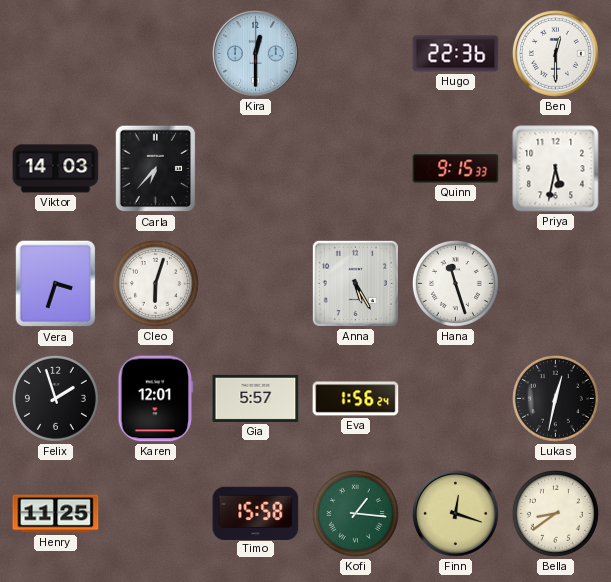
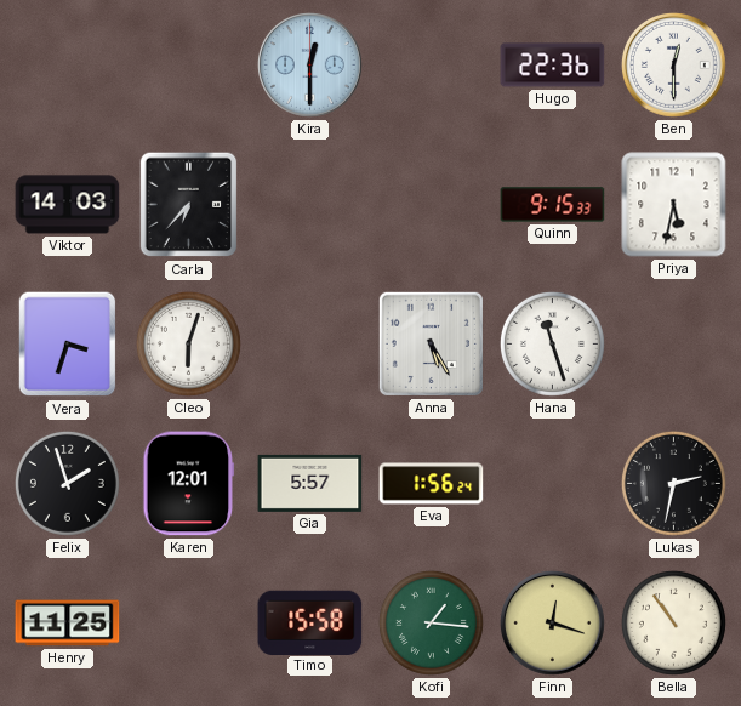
Lukas: 12:32 -> 2:32 (673, 483)
Bella: 8:39 -> 10:54 (673, 622)
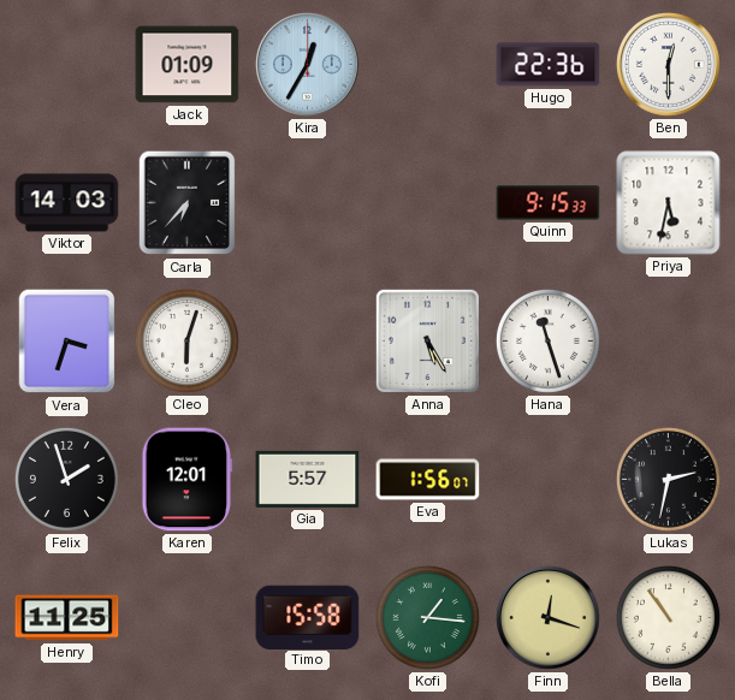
Jack: none -> 01:09 (188, 65)
Kira: 12:30 -> 12:35 (307, 64)
Eva: 1:56:24 -> 1:56:07 (428, 480)
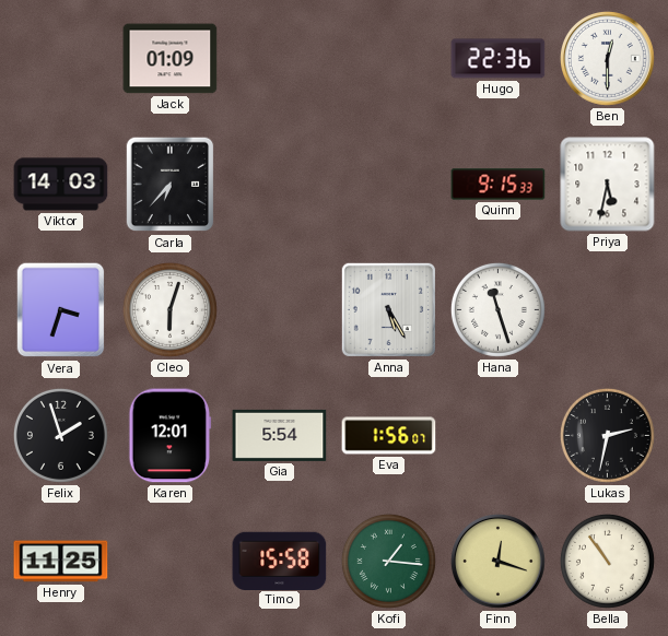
Kira: 12:35 -> none (307, 64)
Gia: 5:57 -> 5:54 (280, 435)
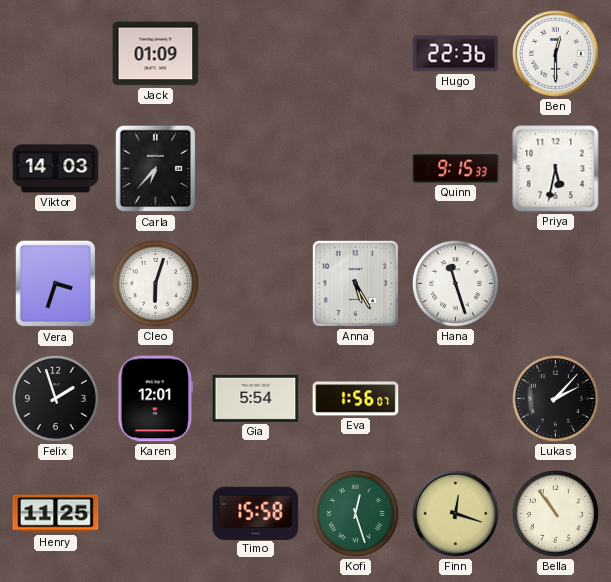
Lukas: 2:32 -> 2:07 (555, 398)
Kofi: 1:16 -> 12:27 (355, 513)
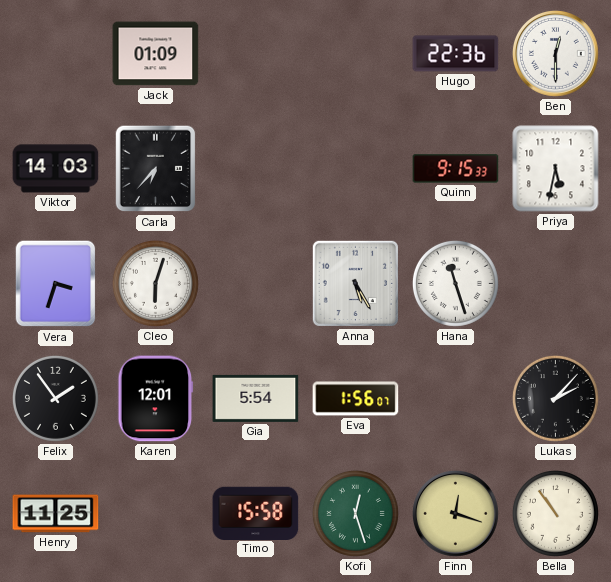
Felix: 1:57 -> 1:54 (55, 398)
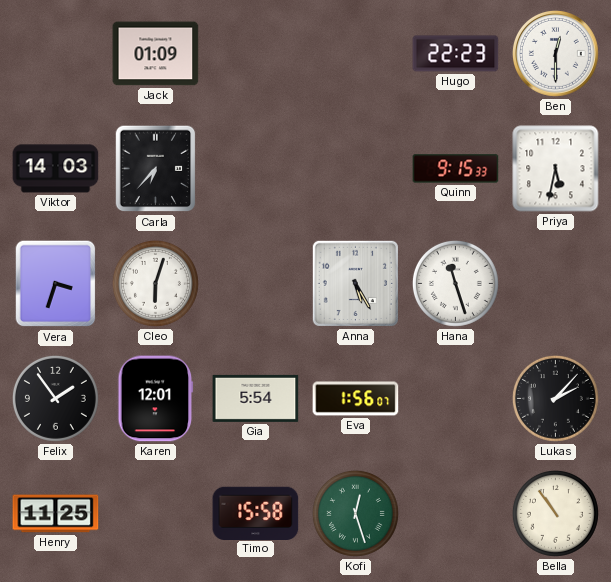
Hugo: 22:36 -> 22:23 (456, 54)
Finn: 12:18 -> none (455, 513)
